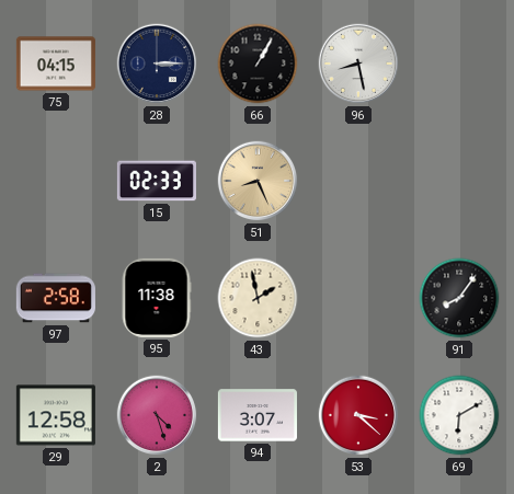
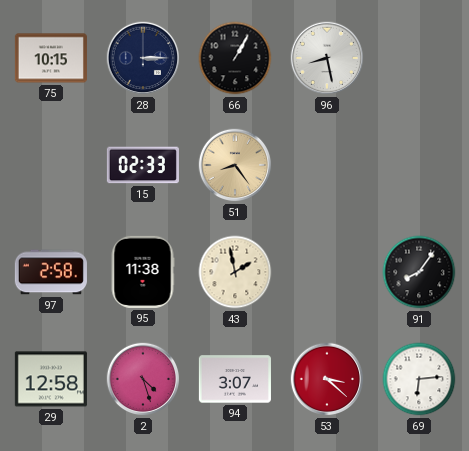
75: 04:15 -> 10:15 (51, 58)
51: 8:26 -> 8:24 (235, 165)
69: 6:10 -> 6:14 (419, 379)
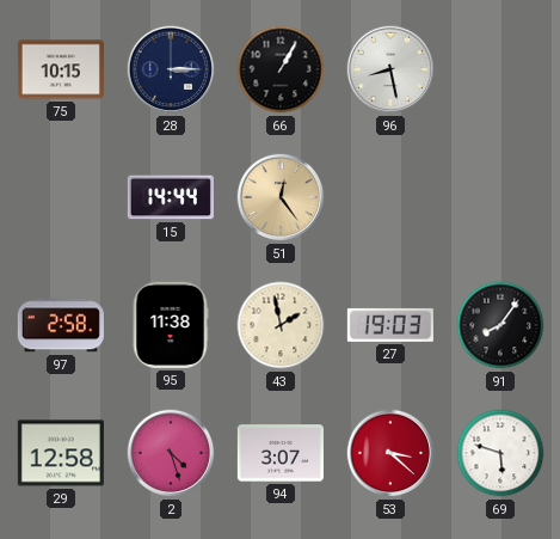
15: 02:33 -> 14:44 (171, 197)
51: 8:24 -> 12:24 (281, 197)
27: none -> 19:03 (390, 325)
69: 6:14 -> 5:48 (500, 453)
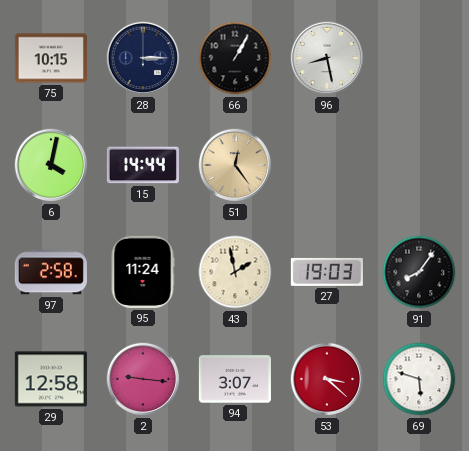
6: none -> 4:02 (51, 165)
95: 11:38 -> 11:24 (143, 272)
2: 4:27 -> 9:16 (143, 379)
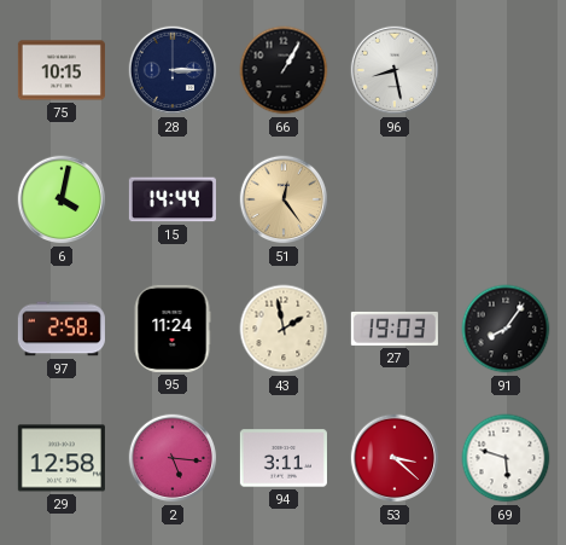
2: 9:16 -> 5:16 (173, 458)
94: 3:07 -> 3:11 (284, 458)
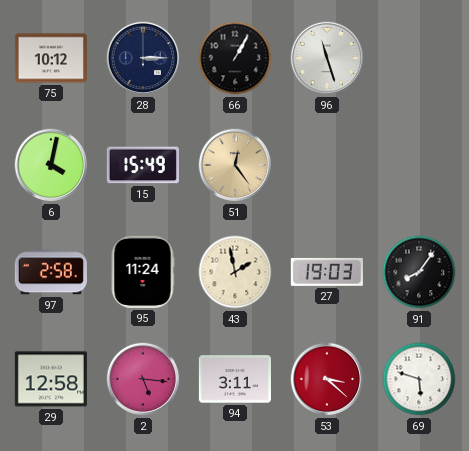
75: 10:15 -> 10:12 (51, 58)
96: 8:28 -> 11:27 (327, 58)
15: 14:44 -> 15:49 (143, 165)
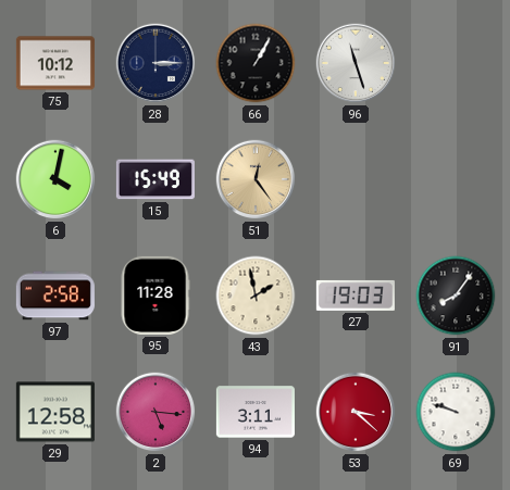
95: 11:24 -> 11:28 (156, 296)
69: 5:48 -> 9:48 (456, 412)
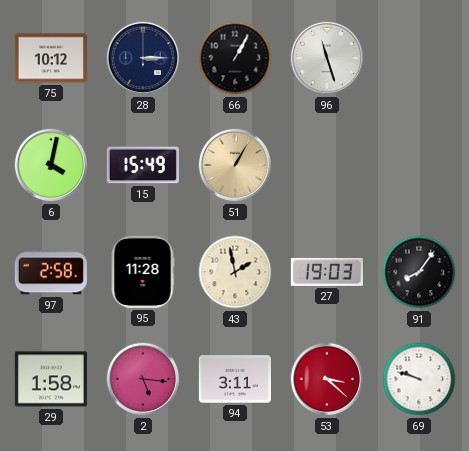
51: 12:24 -> 1:05 (235, 165)
29: 12:58 -> 1:58 (51, 379)
